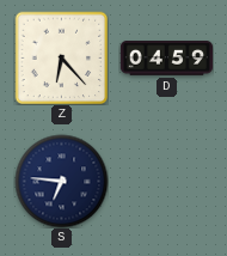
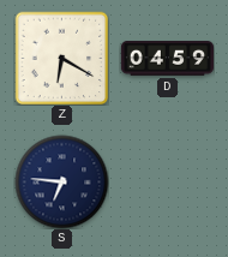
Z: 6:23 -> 6:20 (61, 58)
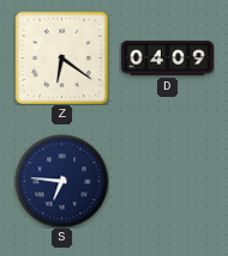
Z: 6:20 -> 6:21 (61, 57)
D: 04:59 -> 04:09 (167, 59)
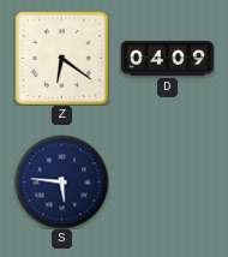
S: 6:46 -> 5:46 (61, 181)
